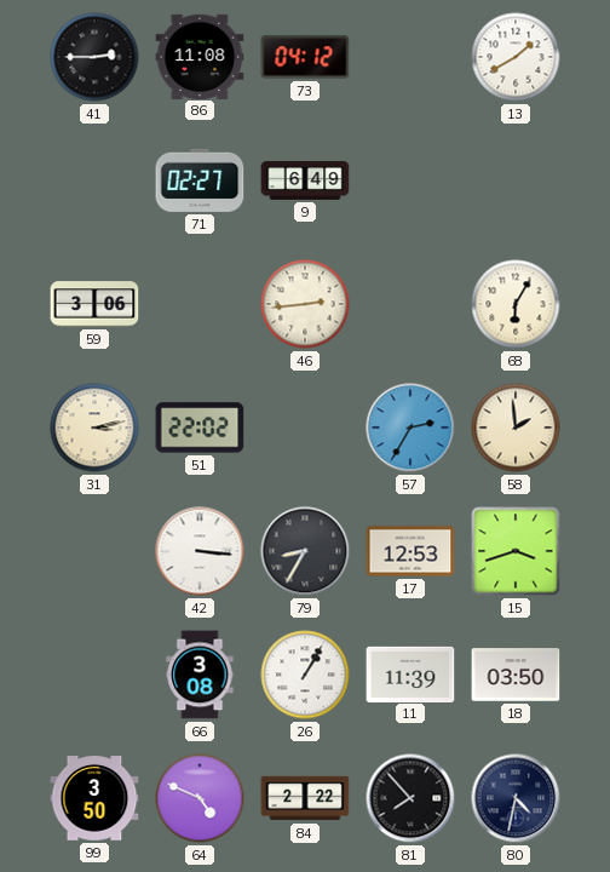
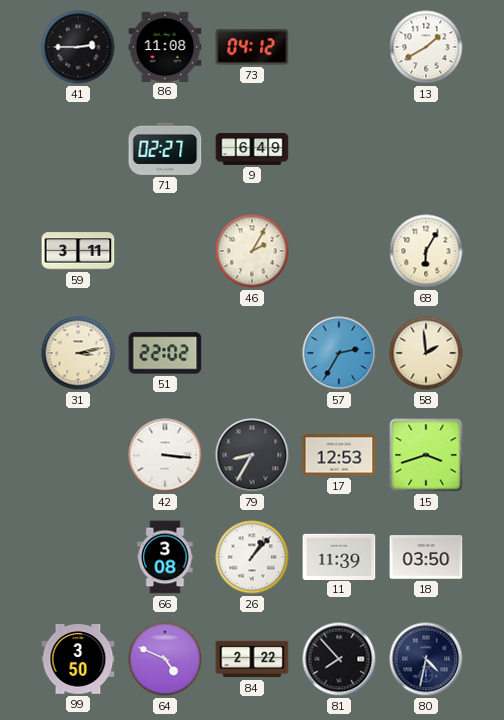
59: 3:06 -> 3:11 (78, 251)
46: 2:44 -> 2:05 (252, 251)
26: 1:05 -> 1:07 (252, 557)
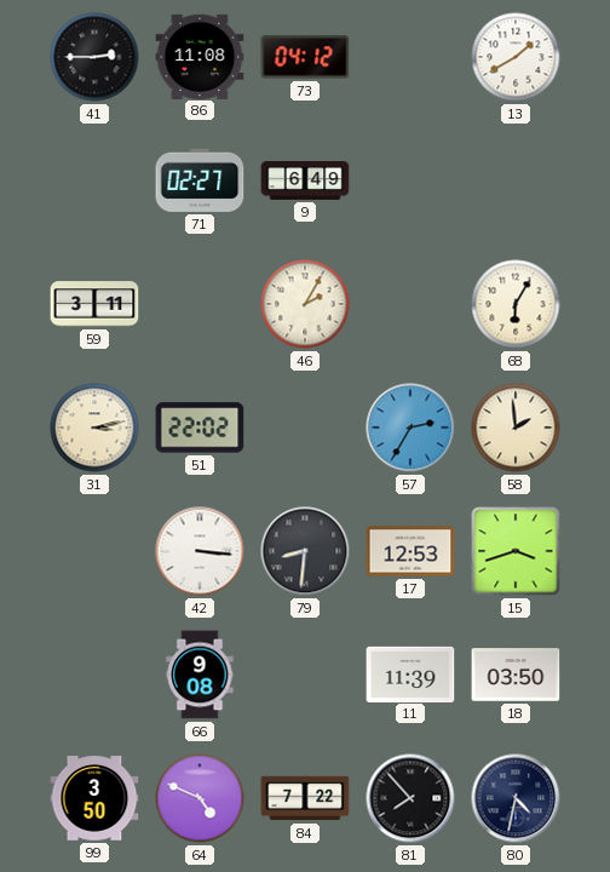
79: 8:35 -> 8:31 (305, 551)
66: 3:08 -> 9:08 (200, 675)
26: 1:07 -> none (252, 557)
84: 2:22 -> 7:22 (305, 798)
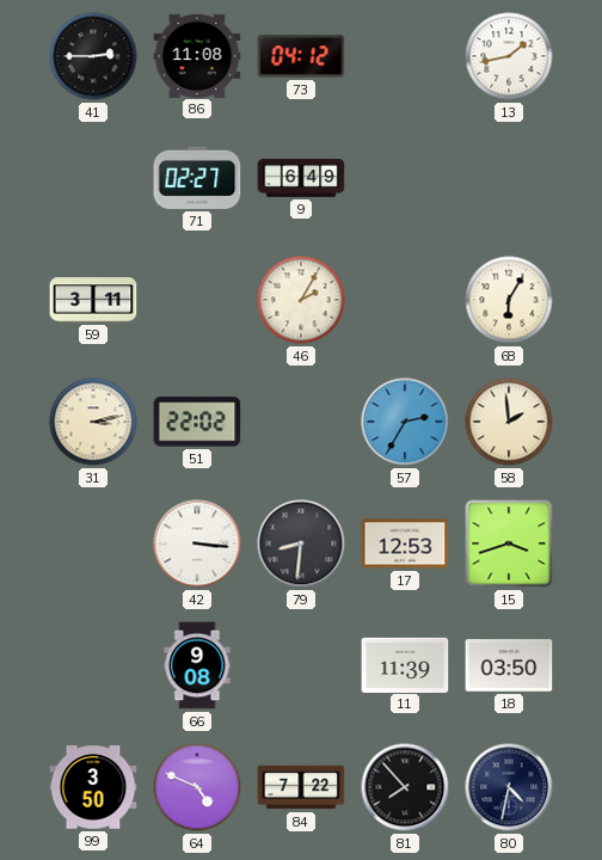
13: 1:40 -> 1:43 (509, 56)
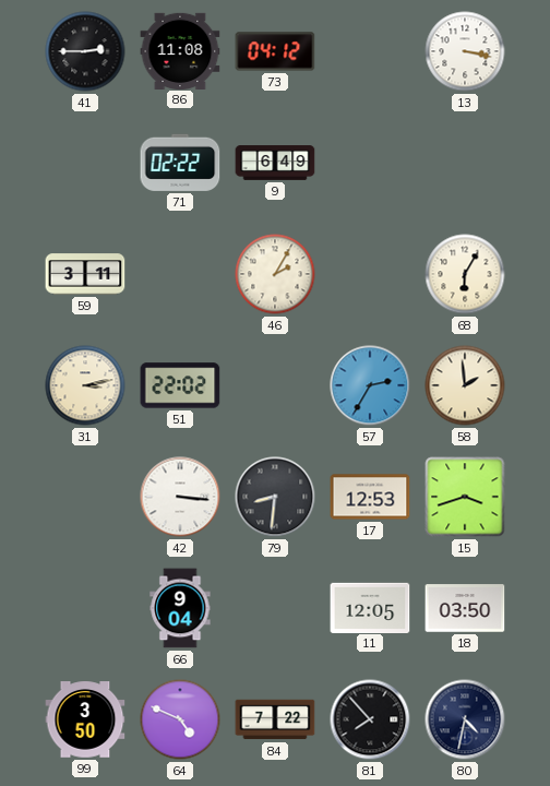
13: 1:43 -> 3:17 (465, 51)
71: 02:27 -> 02:22 (180, 163)
66: 9:08 -> 9:04 (180, 608)
11: 11:39 -> 12:05 (370, 607)
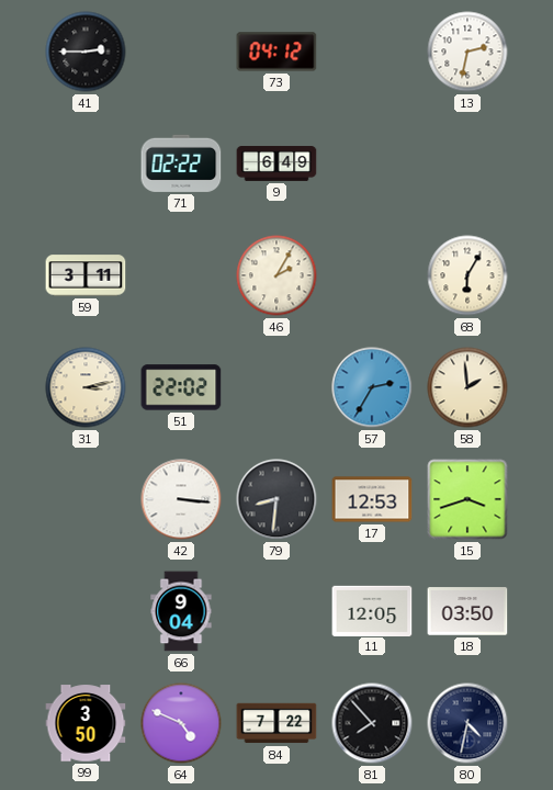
86: 11:08 -> none (180, 50)
13: 3:17 -> 2:32 (467, 52)
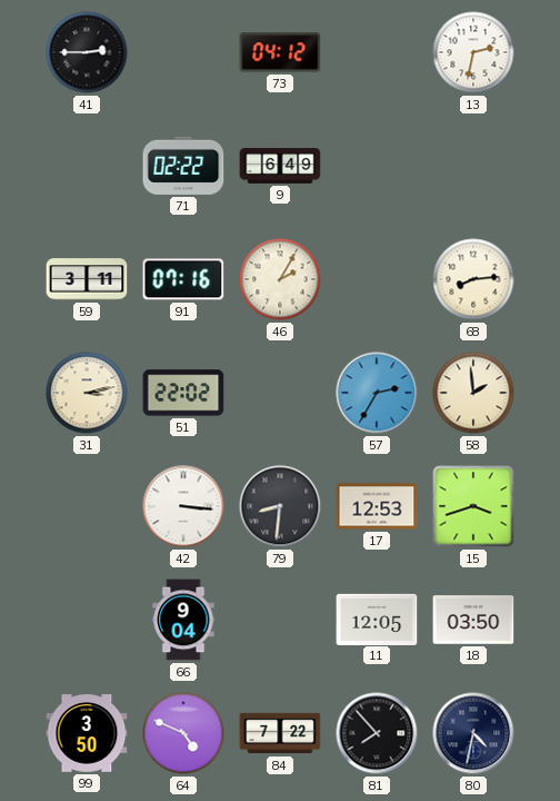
91: none -> 07:16 (183, 279)
68: 6:05 -> 8:14 (473, 279)
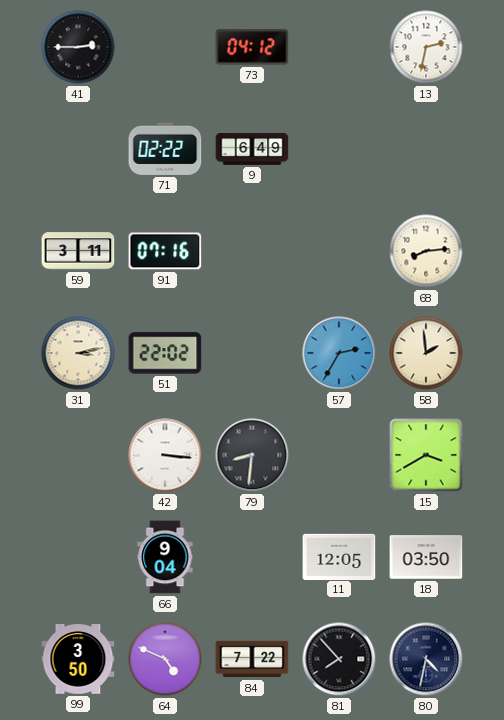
46: 2:05 -> none (280, 279)
17: 12:53 -> none (377, 506)
15: 3:42 -> 3:40 (426, 455)
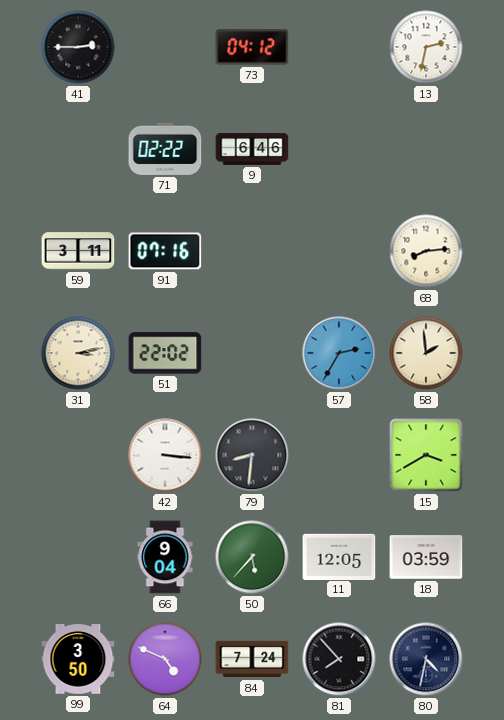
9: 6:49 -> 6:46 (252, 149)
50: none -> 5:37 (252, 557)
18: 03:50 -> 03:59 (426, 557)
84: 7:22 -> 7:24 (252, 659)
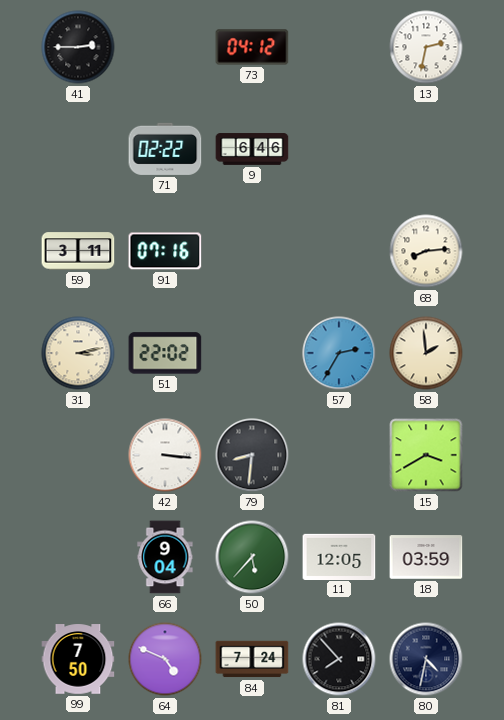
99: 3:50 -> 7:50 (78, 659)
